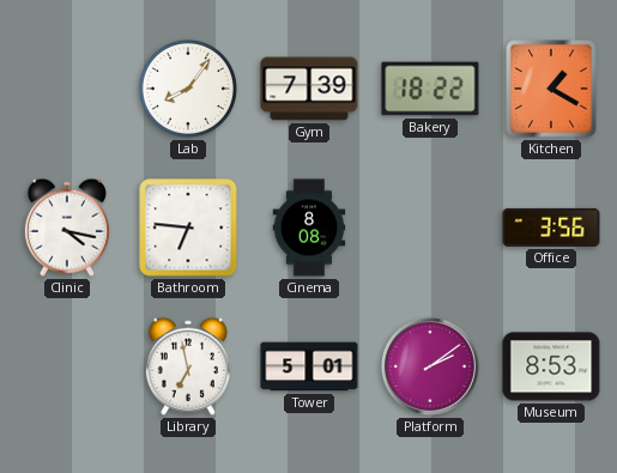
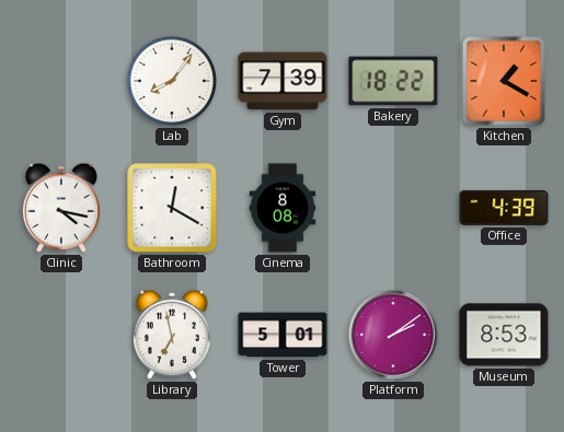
Bathroom: 6:46 -> 12:20 (172, 208)
Office: 3:56 -> 4:39 (504, 208)
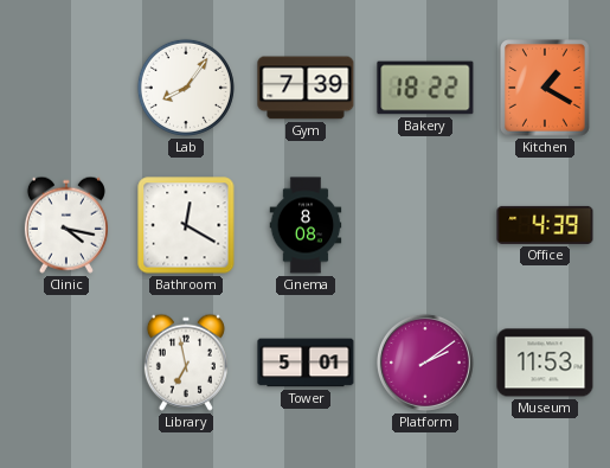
Museum: 8:53 -> 11:53 (545, 363)
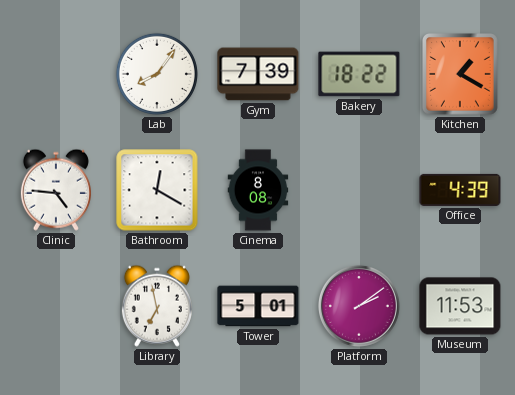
Clinic: 4:17 -> 4:46 (56, 190)
